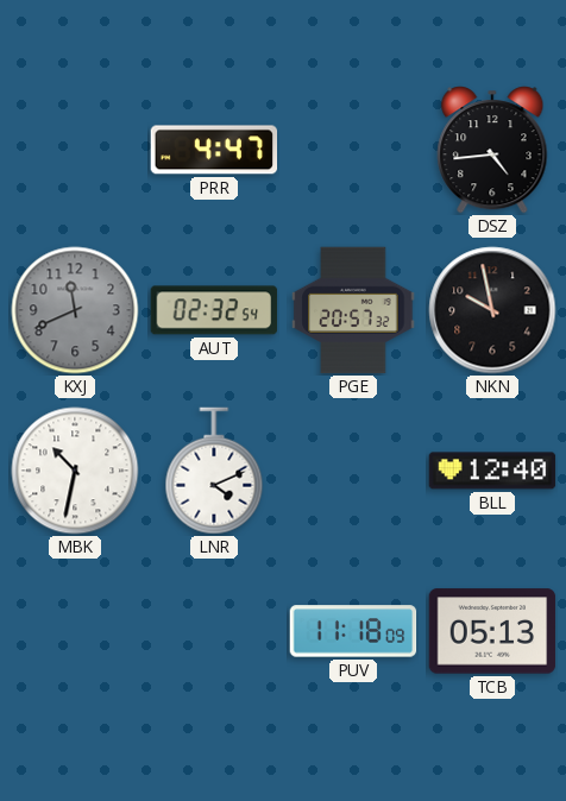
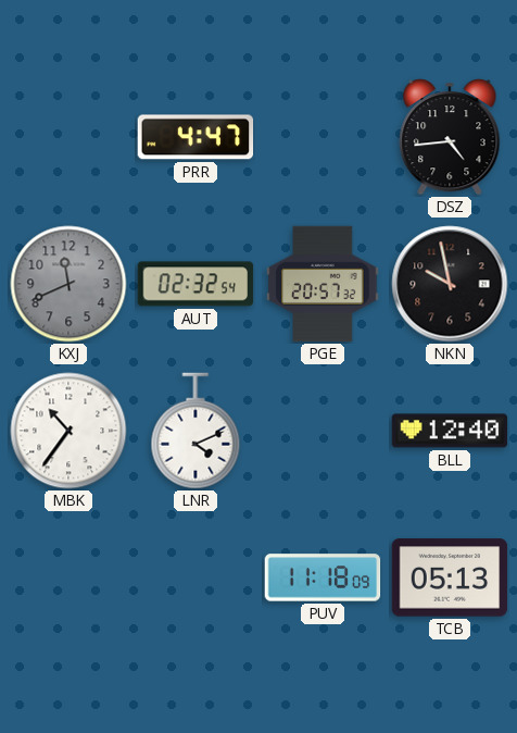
MBK: 10:32 -> 10:36 (68, 431)
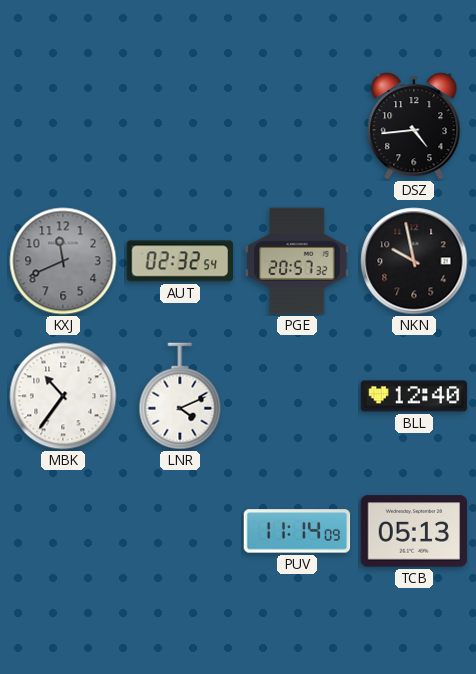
PRR: 4:47 -> none (196, 137)
PUV: 11:18 -> 11:14 (297, 531)
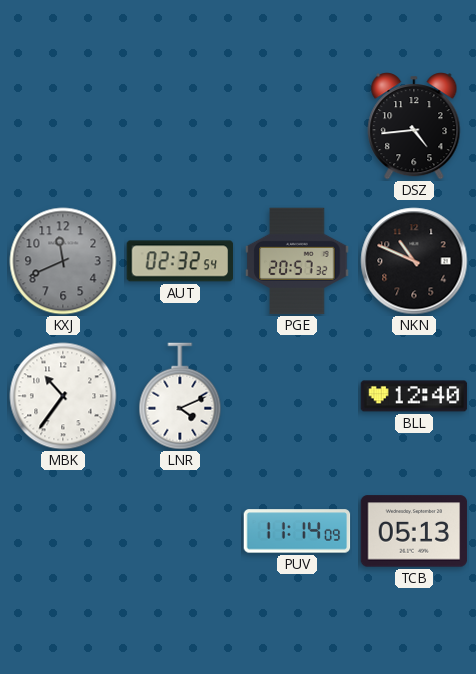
NKN: 9:58 -> 10:49 (414, 261)
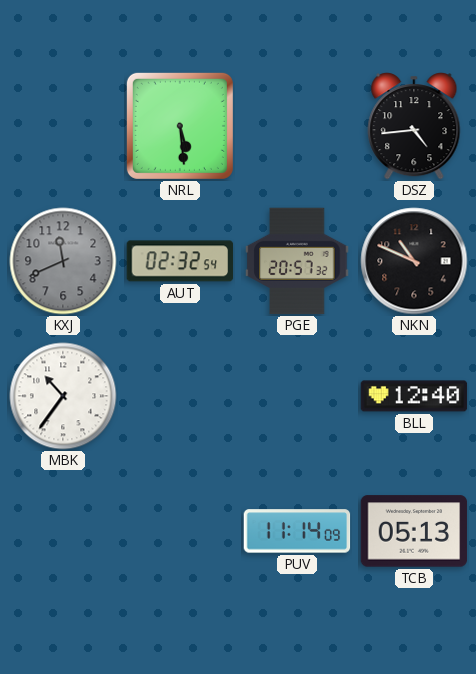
NRL: none -> 5:29 (180, 126)
LNR: 4:11 -> none (180, 396)
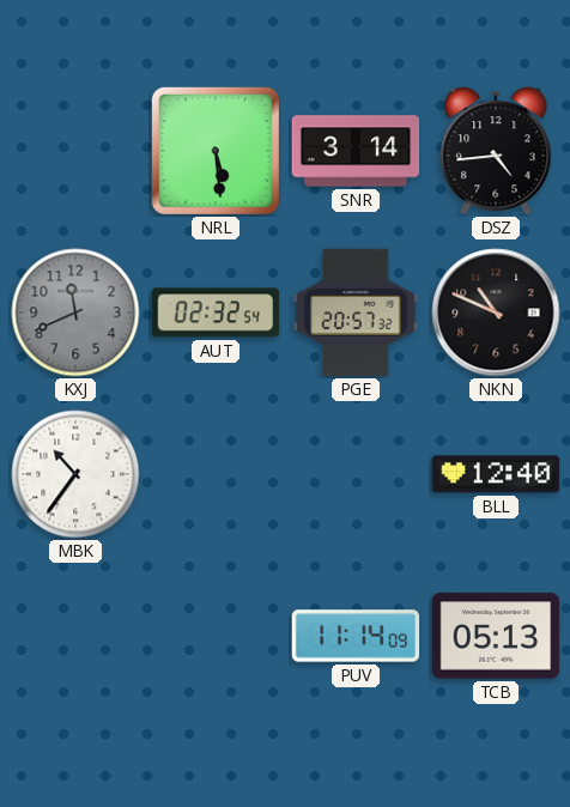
SNR: none -> 3:14 (356, 151)
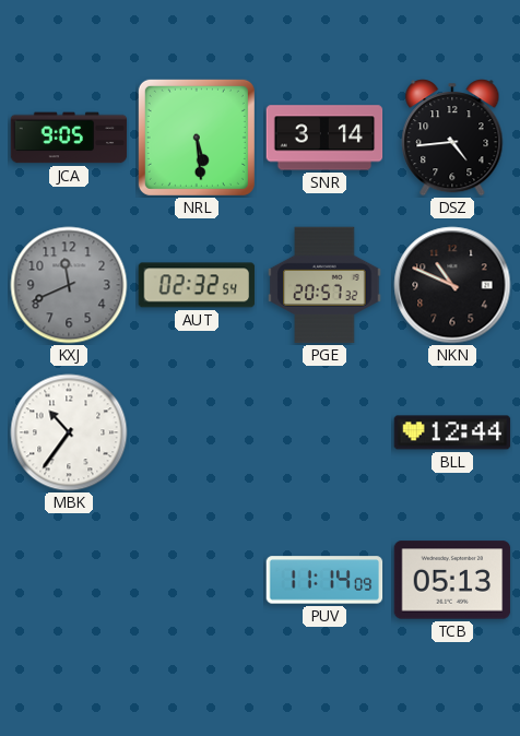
JCA: none -> 9:05 (69, 138)
BLL: 12:40 -> 12:44 (452, 432)
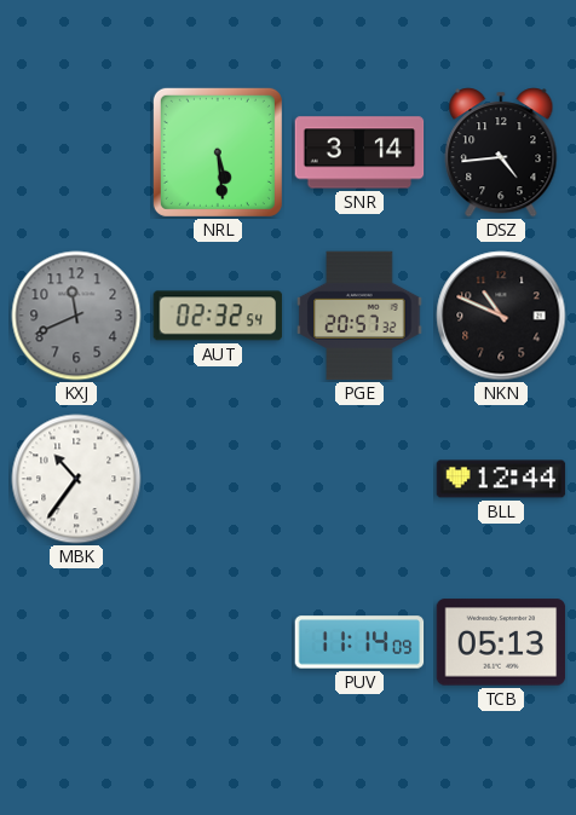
JCA: 9:05 -> none (69, 138)
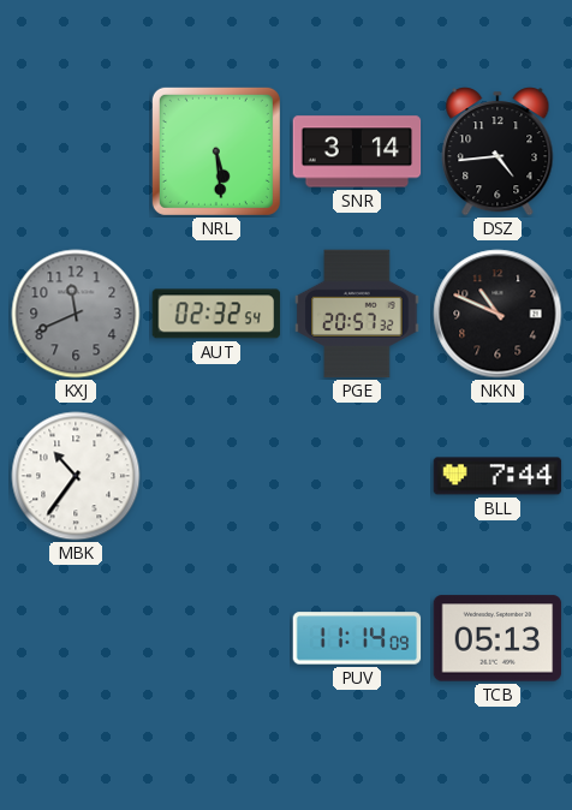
BLL: 12:44 -> 7:44 (497, 476)
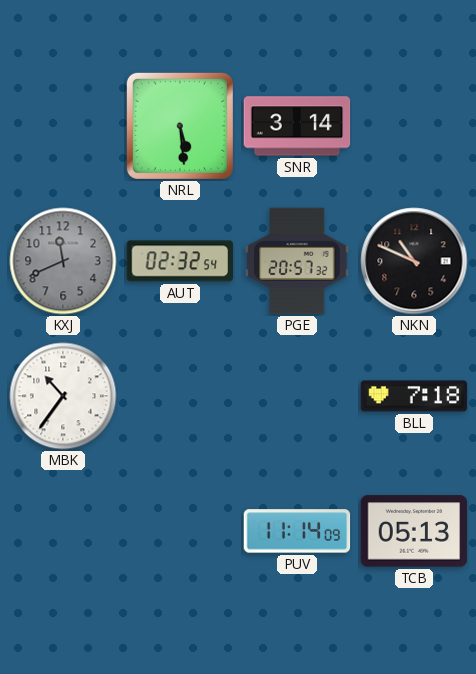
DSZ: 4:44 -> none (497, 151)
BLL: 7:44 -> 7:18 (414, 396)
